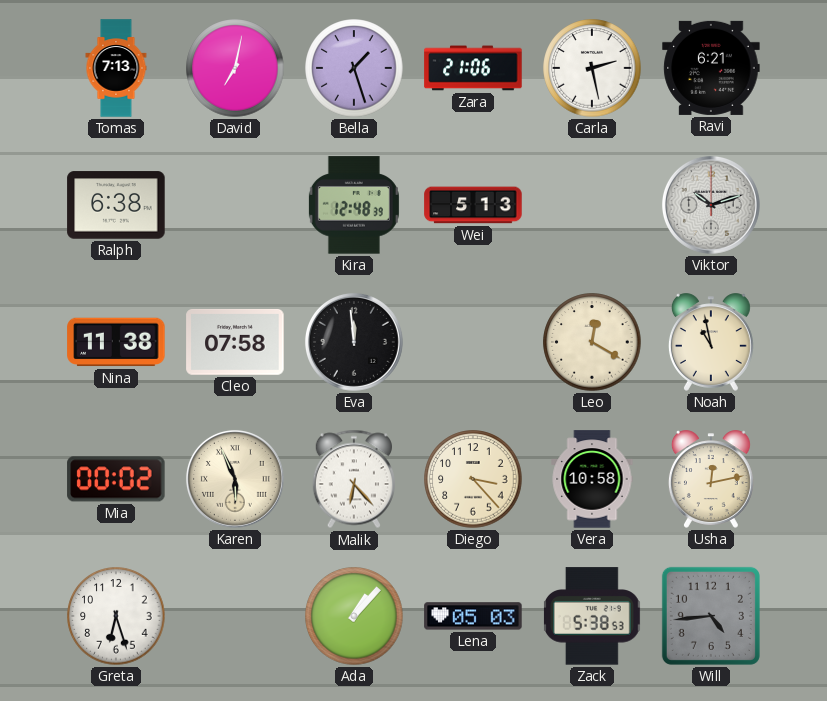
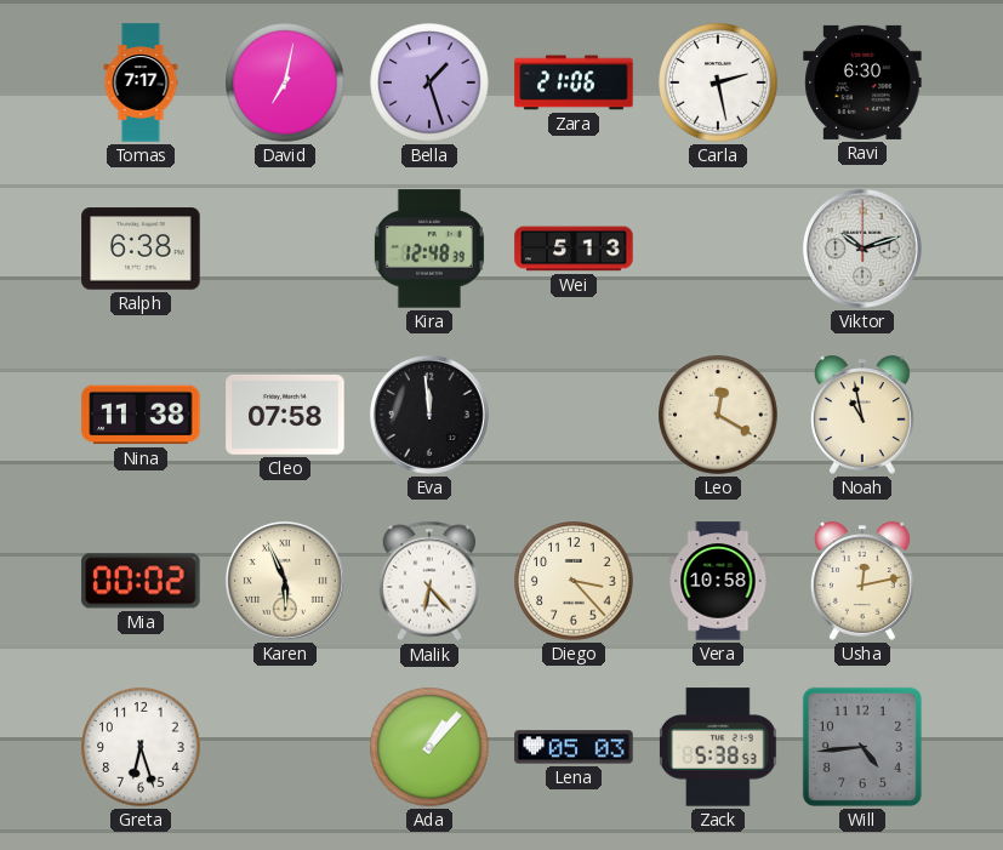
Tomas: 7:13 -> 7:17 (141, 82)
Ravi: 6:21 -> 6:30 (862, 82)
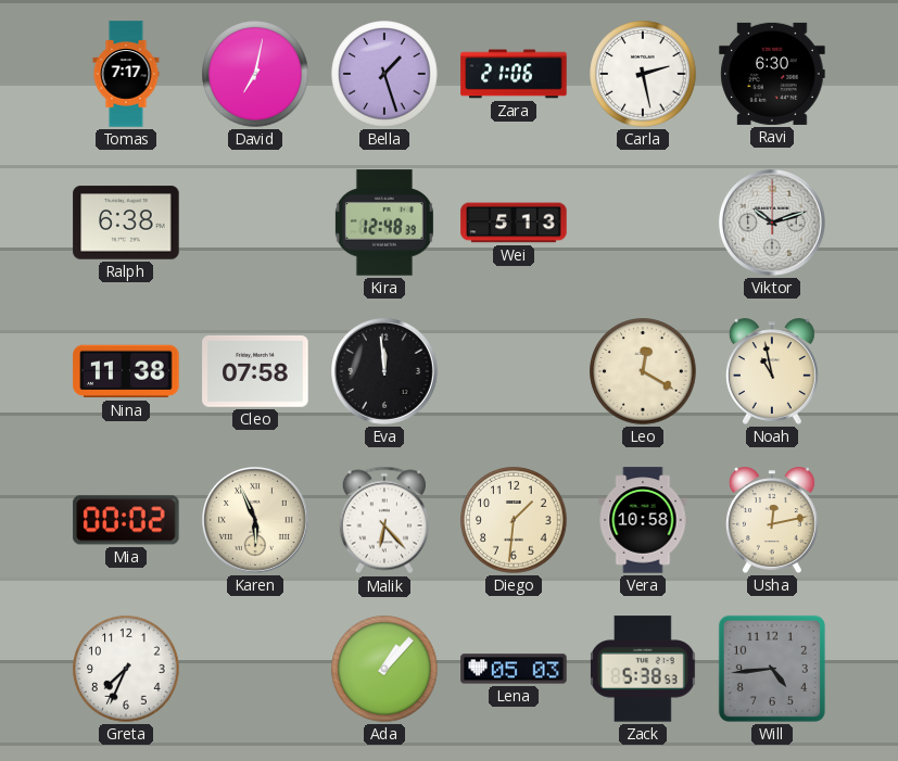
Diego: 3:23 -> 1:31 (514, 520)
Greta: 6:27 -> 7:34 (126, 669)
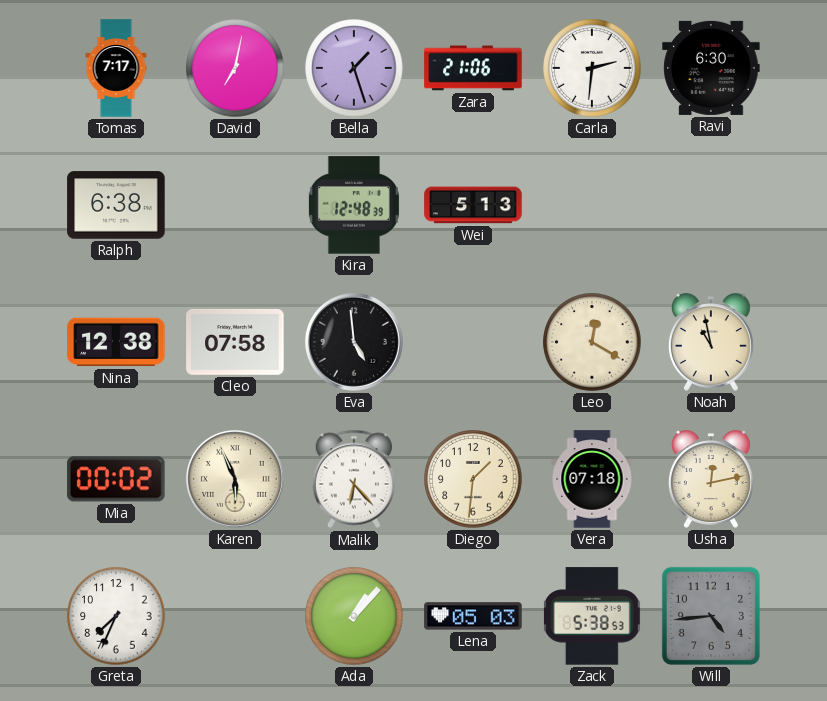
Carla: 2:28 -> 2:31 (592, 68)
Viktor: 10:12 -> none (772, 223)
Nina: 11:38 -> 12:38 (116, 342)
Eva: 11:59 -> 4:59 (354, 342)
Vera: 10:58 -> 07:18 (592, 479)
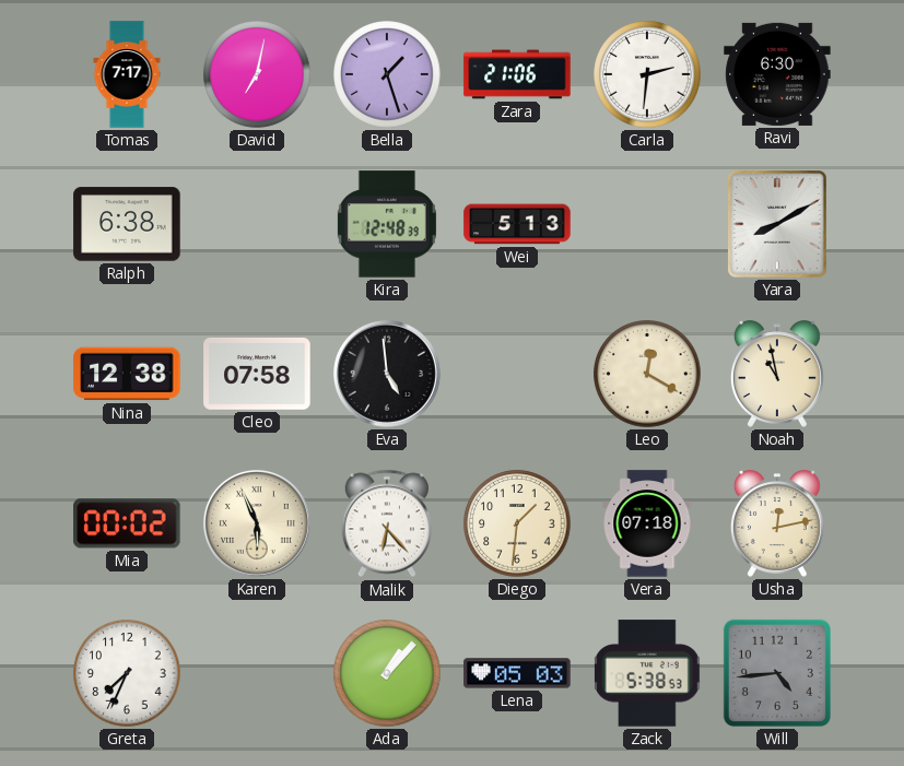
Yara: none -> 8:10 (778, 224)
